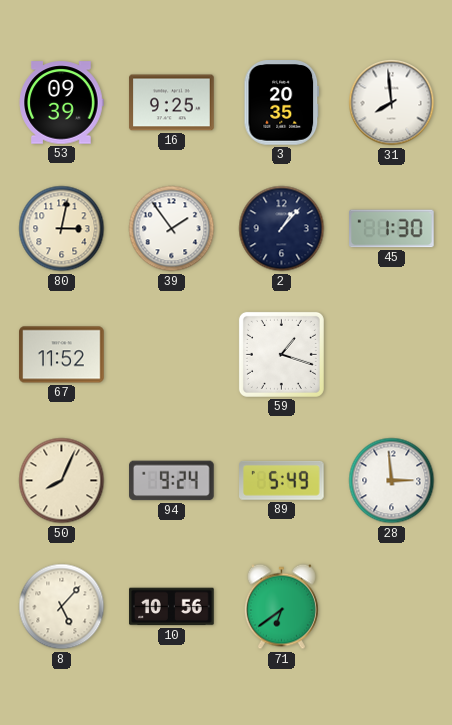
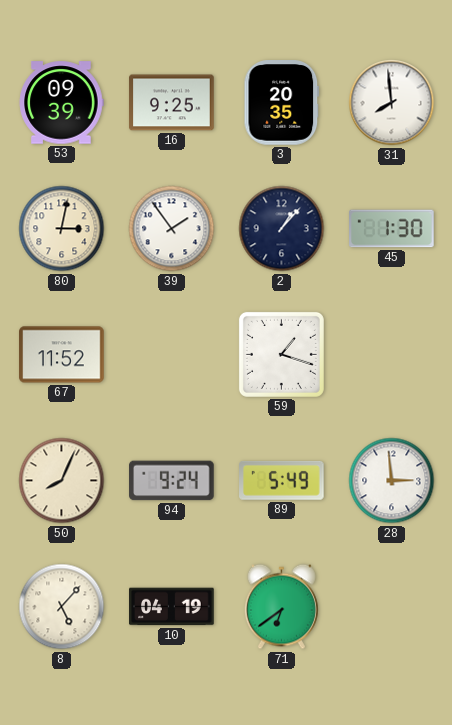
10: 10:56 -> 04:19 (172, 607)
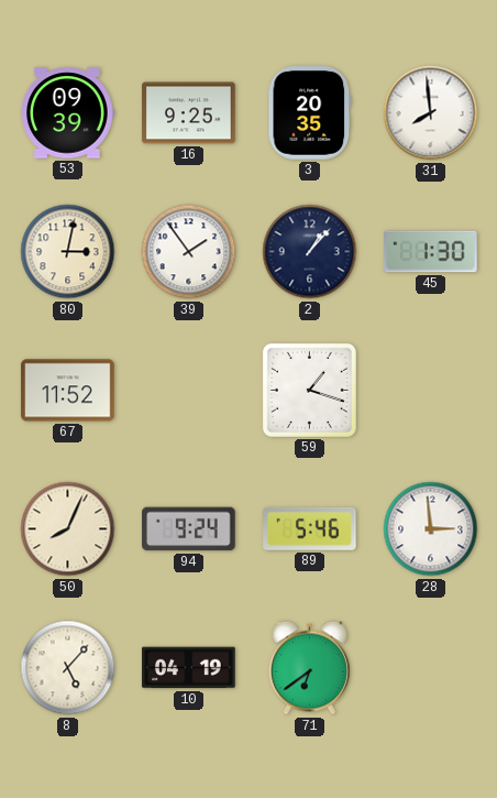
89: 5:49 -> 5:46 (310, 528)
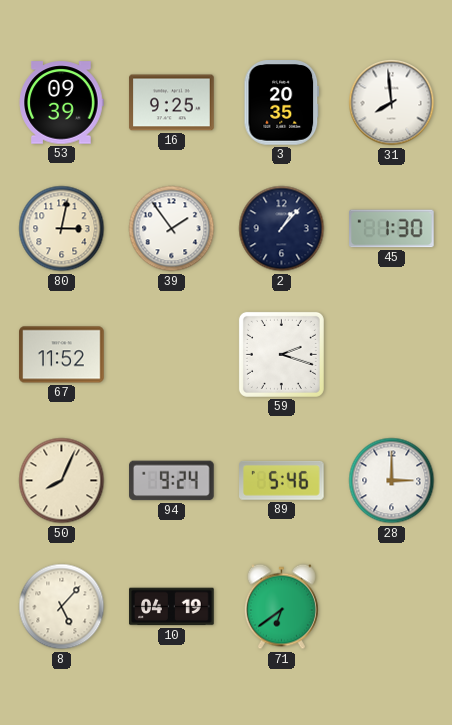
59: 1:18 -> 2:18 (281, 354)
28: 2:59 -> 3:00 (392, 481)
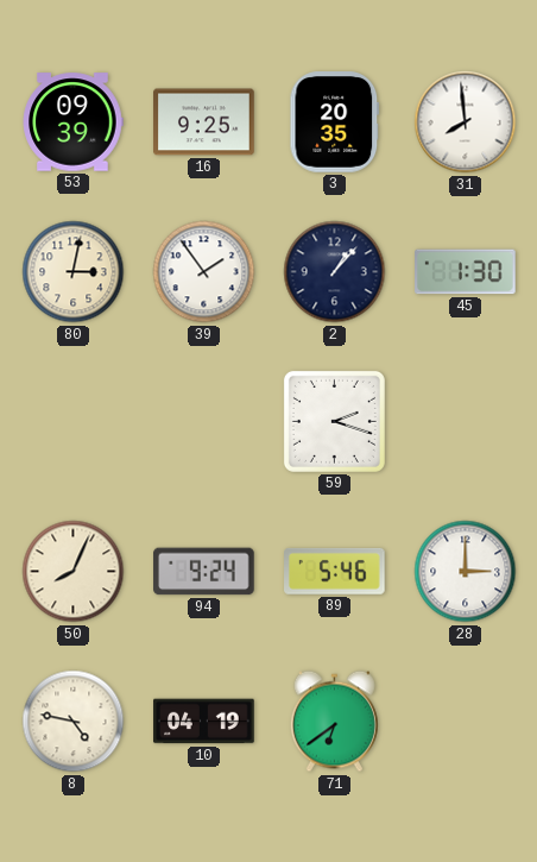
67: 11:52 -> none (62, 355)
8: 5:07 -> 4:47 (74, 722)
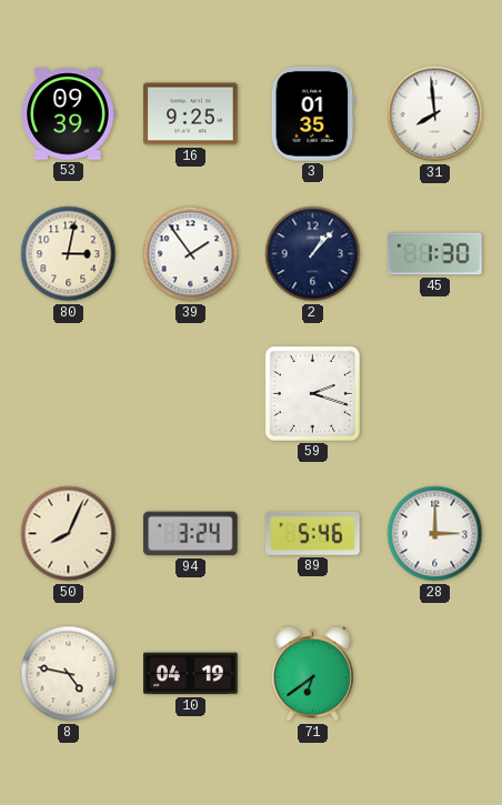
3: 20:35 -> 01:35 (313, 114)
94: 9:24 -> 3:24 (191, 534)
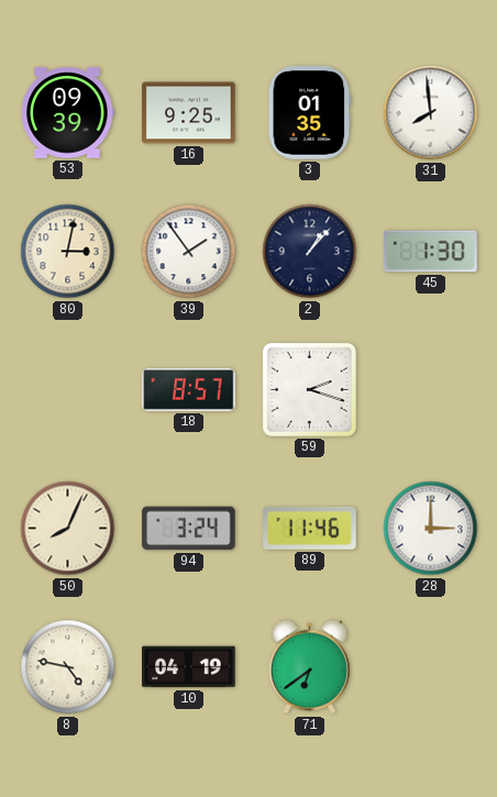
18: none -> 8:57 (189, 389)
89: 5:46 -> 11:46 (310, 528)
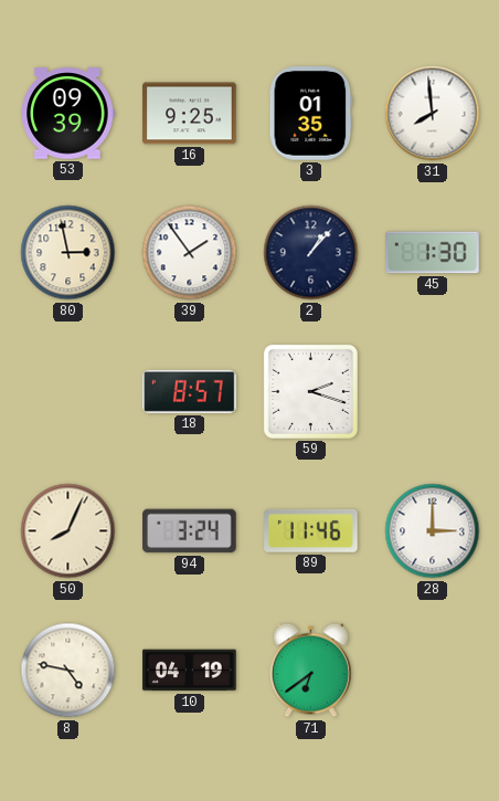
80: 3:02 -> 2:58 (68, 253)
